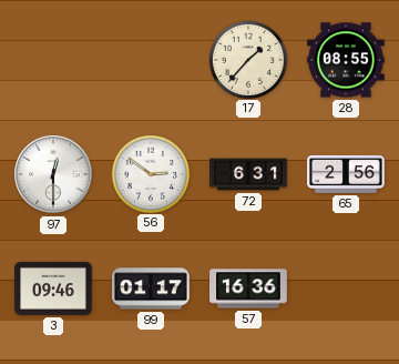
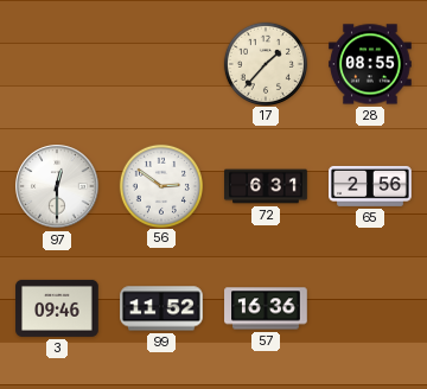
99: 01:17 -> 11:52 (161, 308)
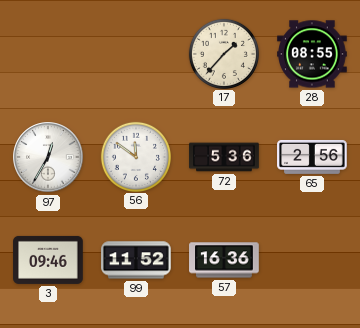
97: 12:30 -> 12:35 (48, 157)
56: 2:51 -> 11:51 (135, 156)
72: 6:31 -> 5:36 (224, 157)
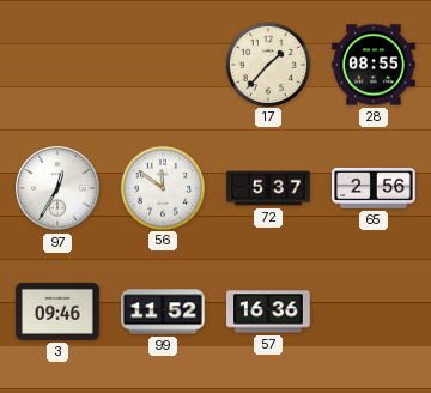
72: 5:36 -> 5:37 (268, 188)
